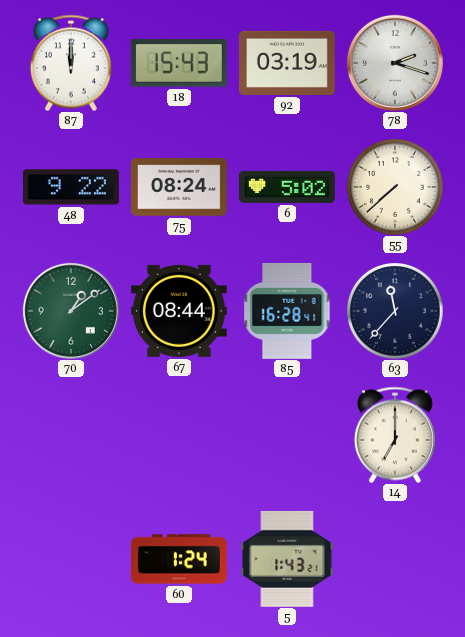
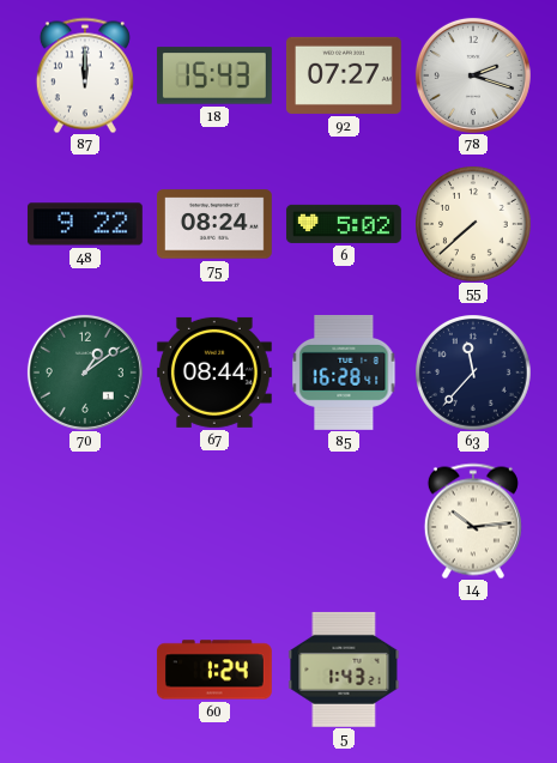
92: 03:19 -> 07:27 (344, 75)
14: 7:00 -> 10:14 (473, 521)
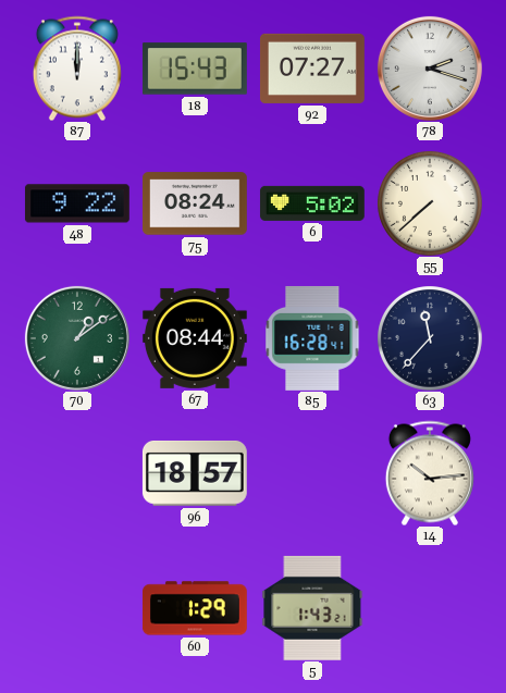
96: none -> 18:57 (195, 473)
60: 1:24 -> 1:29 (195, 608)
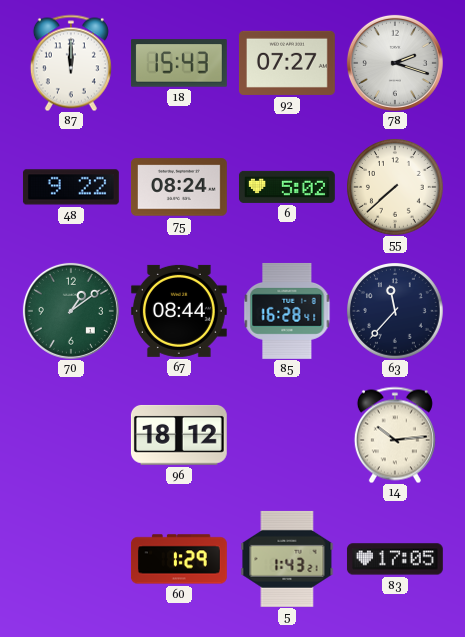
96: 18:57 -> 18:12 (179, 435)
83: none -> 17:05 (395, 559)
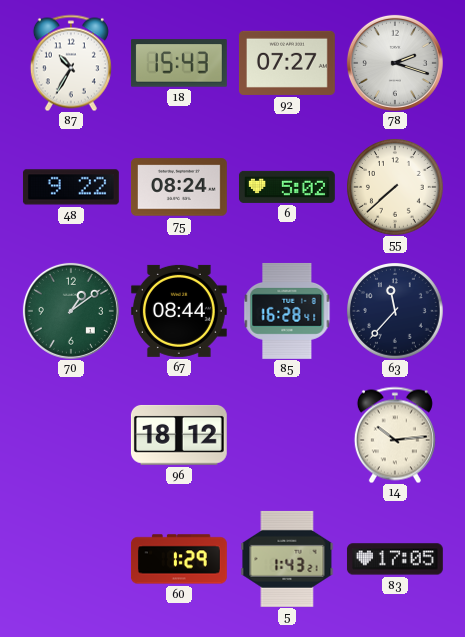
87: 12:00 -> 10:35 (71, 63)
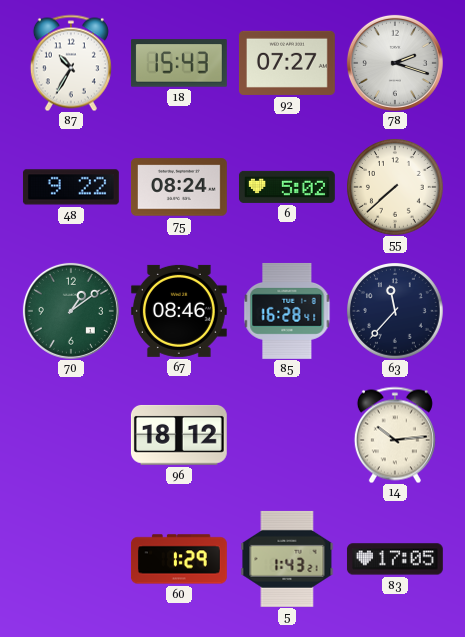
67: 08:44 -> 08:46 (179, 311)
